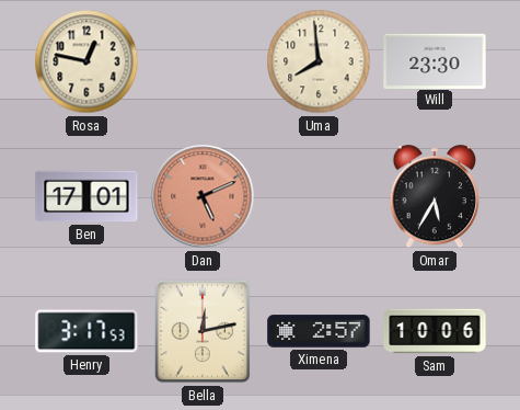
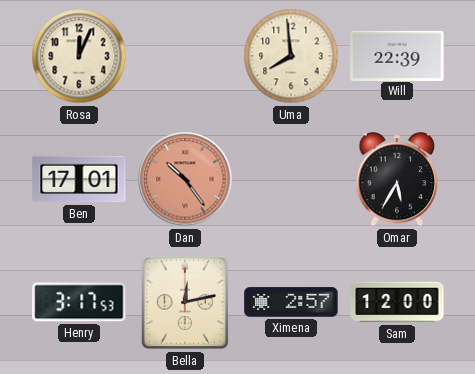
Rosa: 12:47 -> 12:04 (79, 56)
Will: 23:30 -> 22:39 (397, 55)
Dan: 5:11 -> 10:24 (185, 179)
Sam: 10:06 -> 12:00 (397, 302)
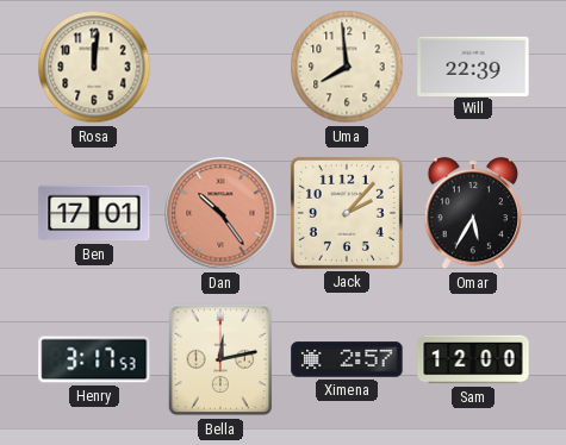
Rosa: 12:04 -> 12:01 (94, 67)
Jack: none -> 2:07 (347, 213)
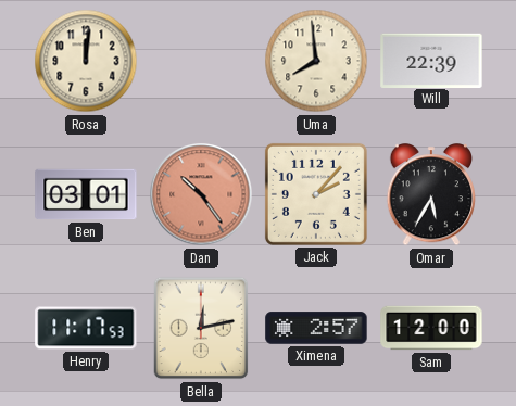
Ben: 17:01 -> 03:01 (86, 194)
Henry: 3:17 -> 11:17 (86, 328)
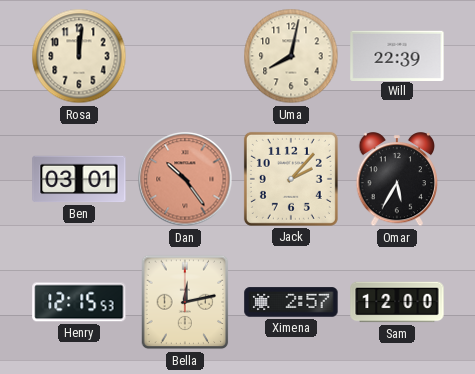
Uma: 7:59 -> 8:02 (291, 56)
Henry: 11:17 -> 12:15 (79, 302)
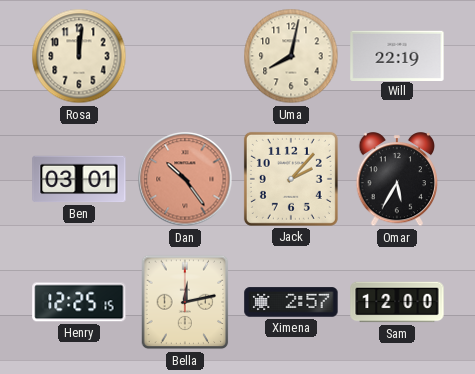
Will: 22:39 -> 22:19 (397, 55)
Henry: 12:15 -> 12:25 (79, 302)
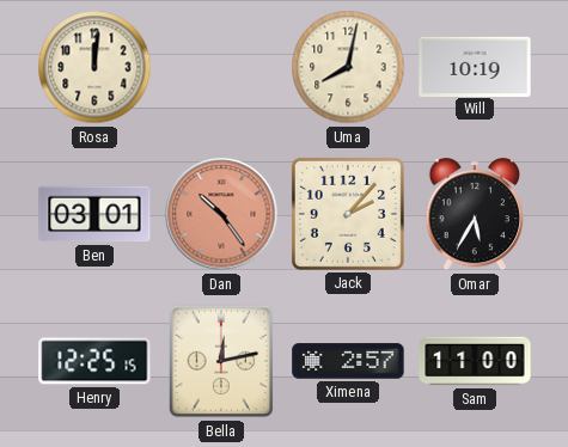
Will: 22:19 -> 10:19 (475, 66)
Sam: 12:00 -> 11:00 (475, 361)
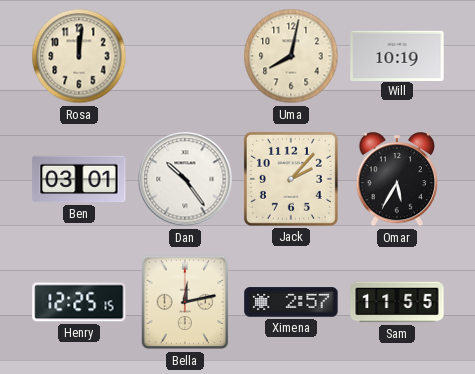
Dan dial: salmon -> white (185, 179)
Sam: 11:00 -> 11:55 (397, 302)
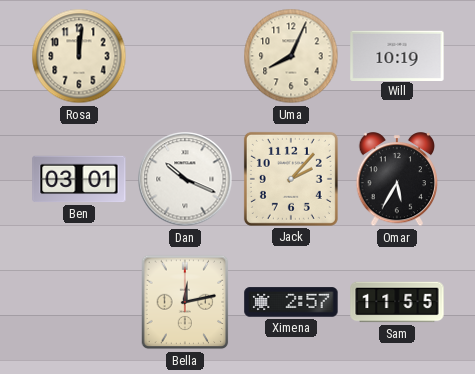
Uma: 8:02 -> 8:04 (291, 56)
Dan: 10:24 -> 10:19 (185, 179)
Henry: 12:25 -> none (79, 302)
